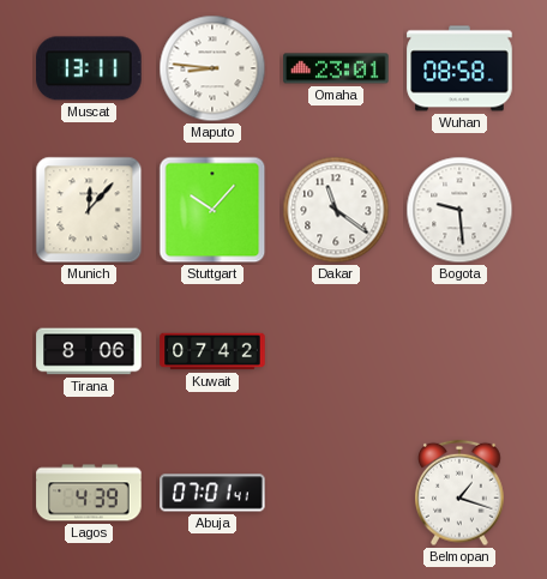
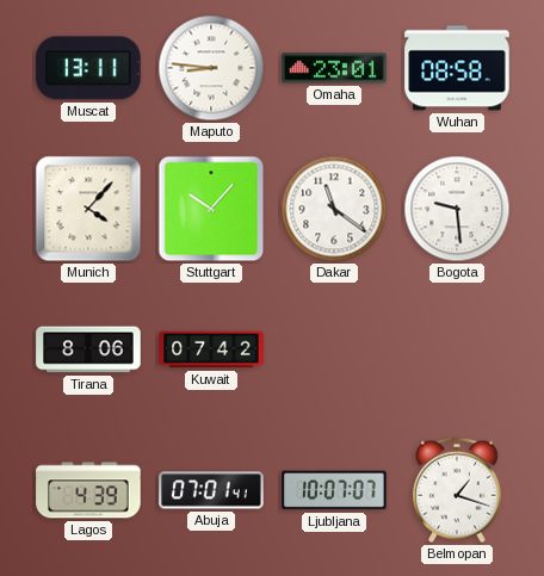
Munich: 12:07 -> 4:07 (88, 209)
Ljubljana: none -> 10:07 (334, 490)
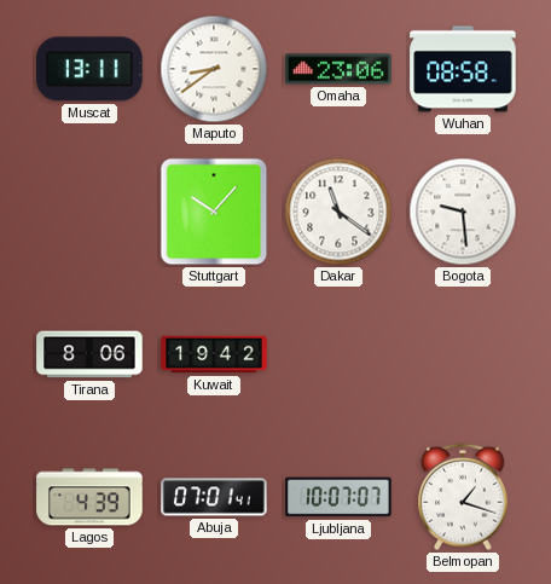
Maputo: 8:46 -> 8:39 (214, 69)
Omaha: 23:01 -> 23:06 (338, 69)
Munich: 4:07 -> none (88, 209)
Kuwait: 07:42 -> 19:42 (214, 354)
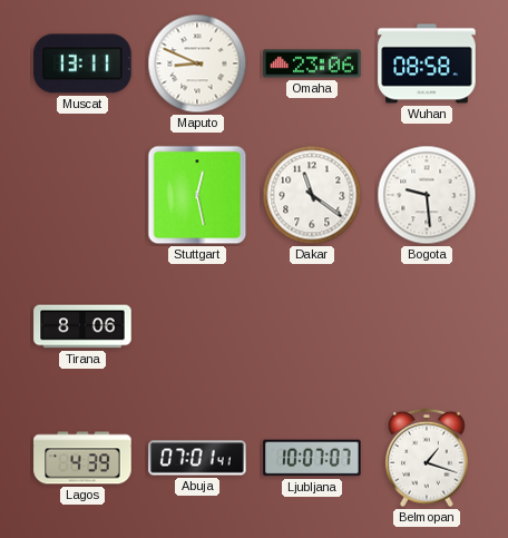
Maputo: 8:39 -> 8:49 (197, 63)
Stuttgart: 10:07 -> 12:28 (197, 195)
Kuwait: 19:42 -> none (214, 354)
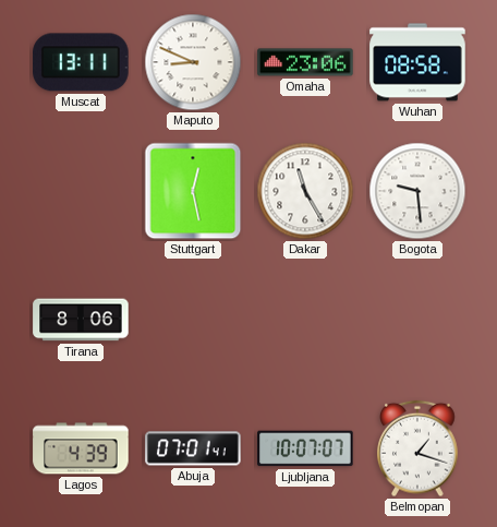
Dakar: 11:21 -> 11:25 (305, 191)
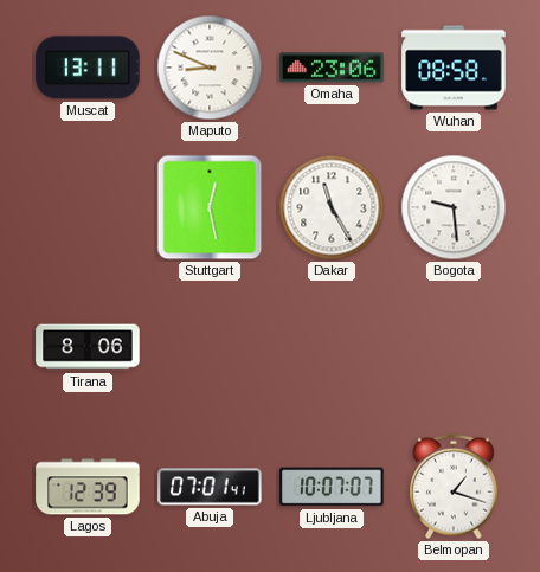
Lagos: 4:39 -> 12:39 (88, 487)
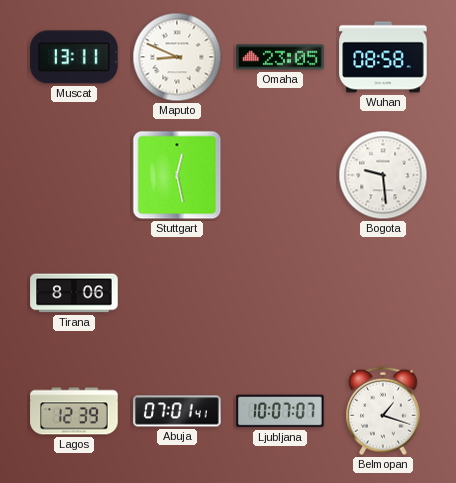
Omaha: 23:06 -> 23:05 (280, 57)
Dakar: 11:25 -> none (332, 207)
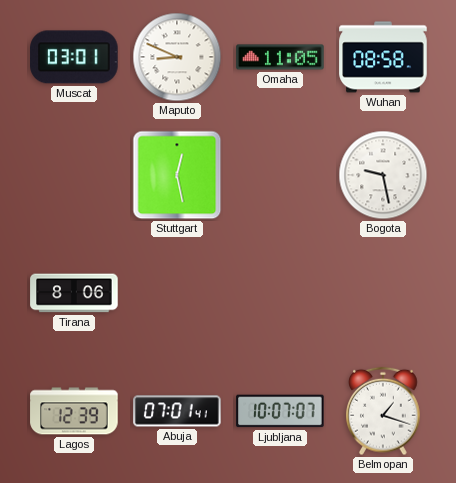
Muscat: 13:11 -> 03:01 (74, 57)
Omaha: 23:05 -> 11:05 (280, 57)
Bogota: 9:29 -> 9:28 (383, 175)
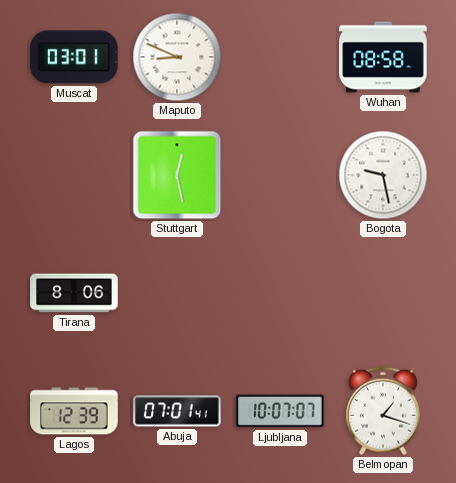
Omaha: 11:05 -> none (280, 57)
